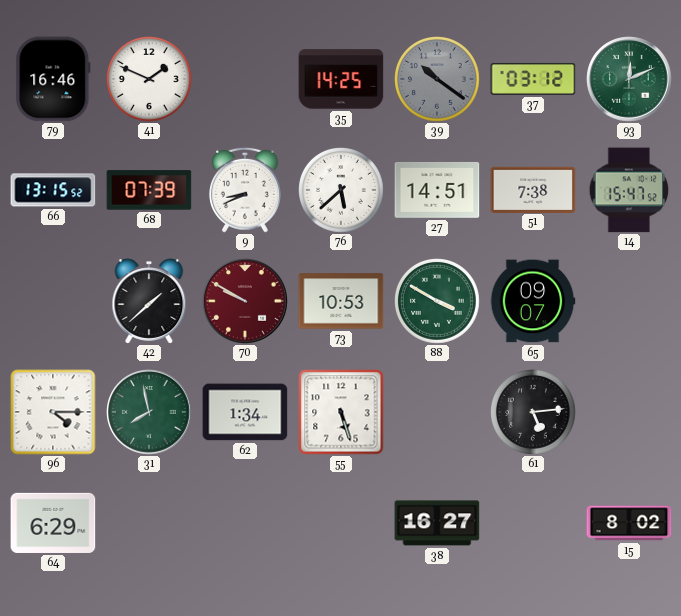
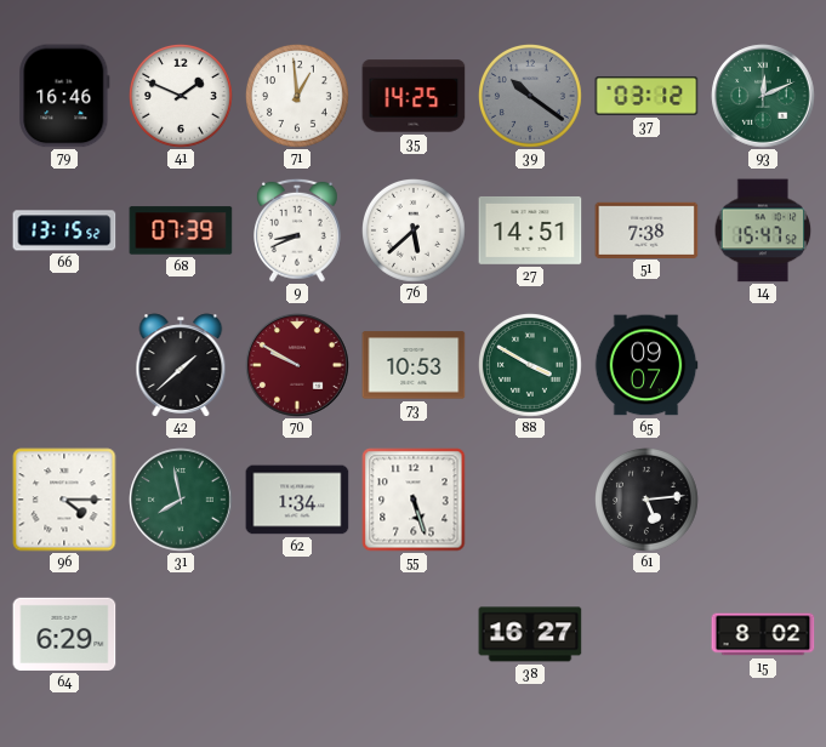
71: none -> 12:59 (298, 97)
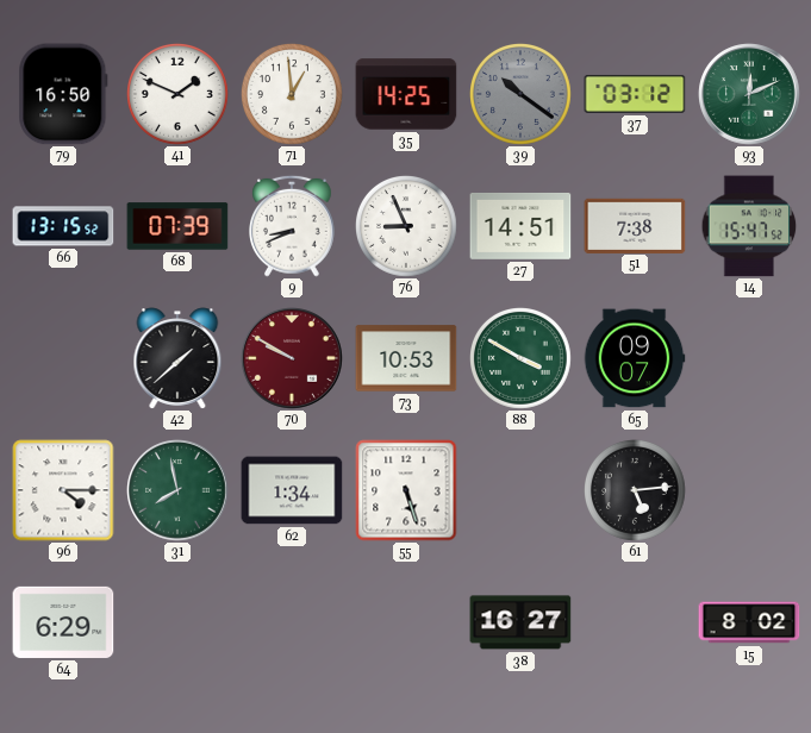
79: 16:46 -> 16:50 (63, 94)
76: 5:38 -> 8:56 (407, 227)
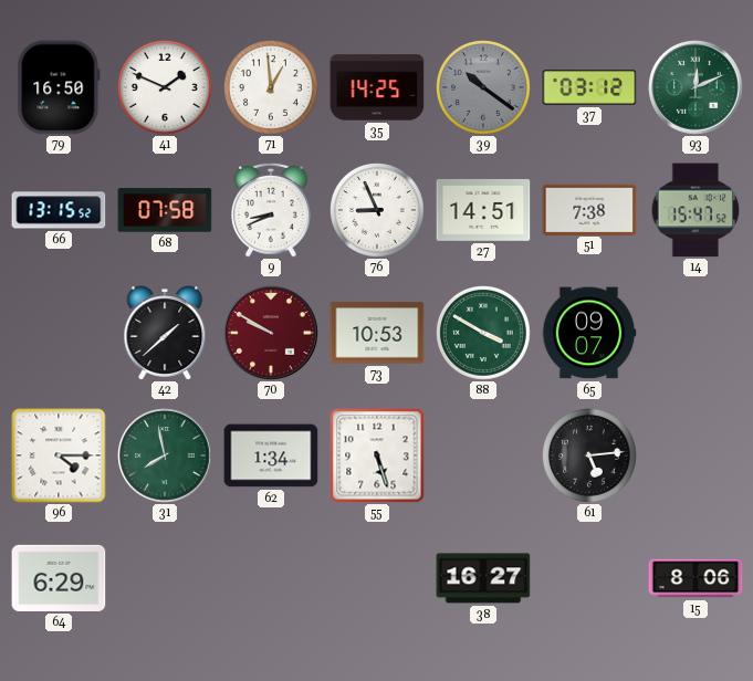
68: 07:39 -> 07:58 (165, 210)
15: 8:02 -> 8:06 (696, 578)
